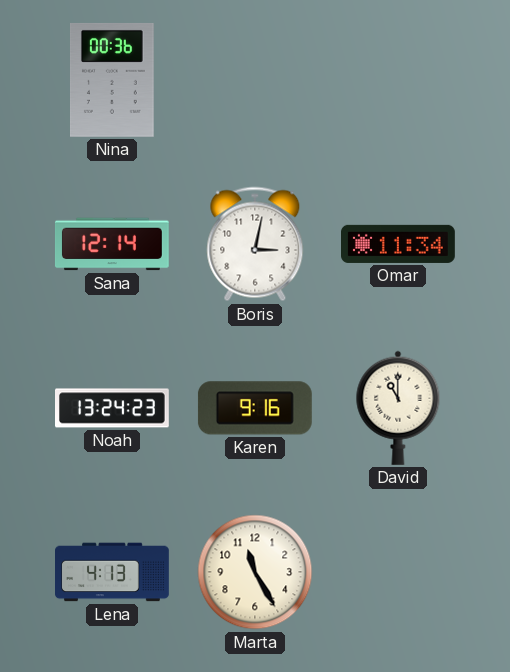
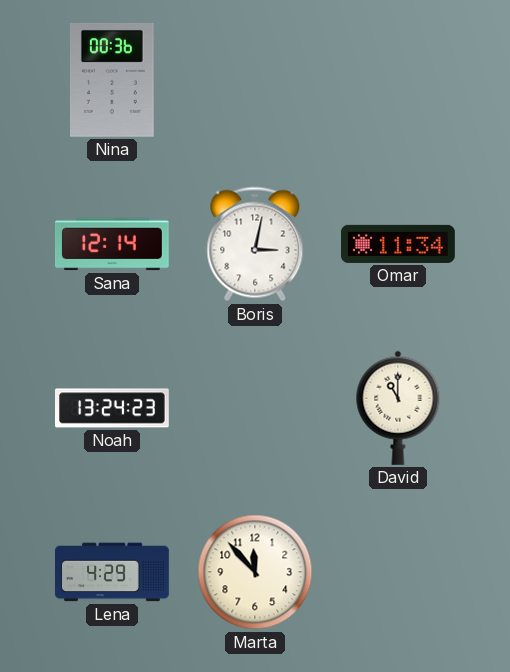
Karen: 9:16 -> none (255, 408)
Lena: 4:13 -> 4:29 (113, 572)
Marta: 11:25 -> 11:53 (255, 572)
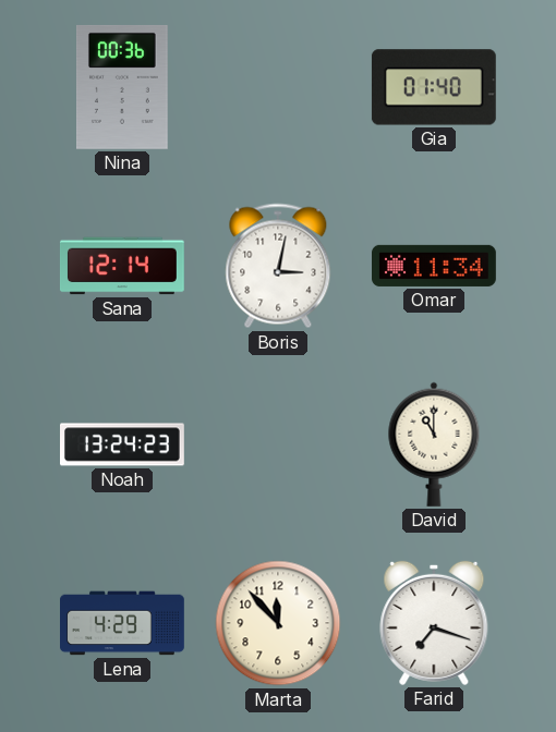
Gia: none -> 01:40 (434, 87)
Farid: none -> 7:18 (434, 623)
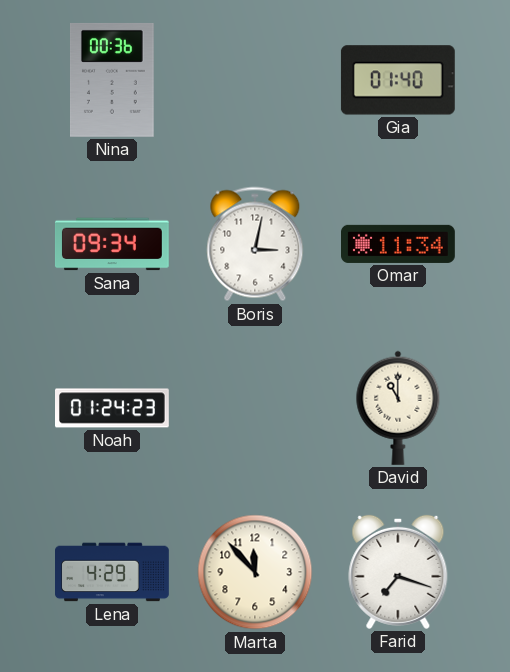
Sana: 12:14 -> 09:34 (112, 244)
Noah: 13:24 -> 01:24 (113, 408)
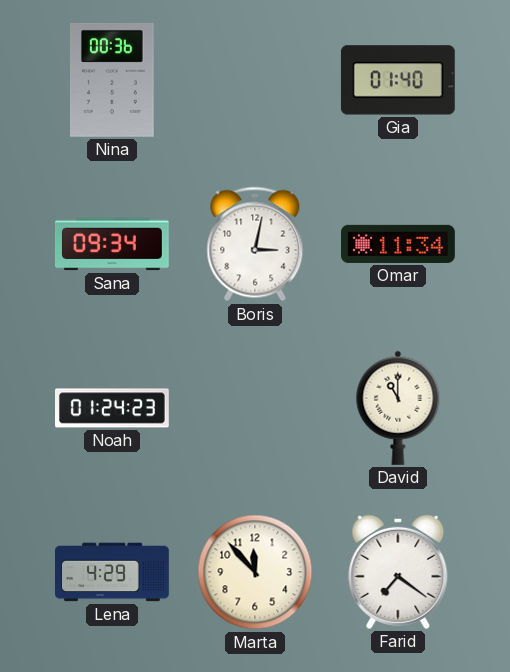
Farid: 7:18 -> 7:21 (398, 572)
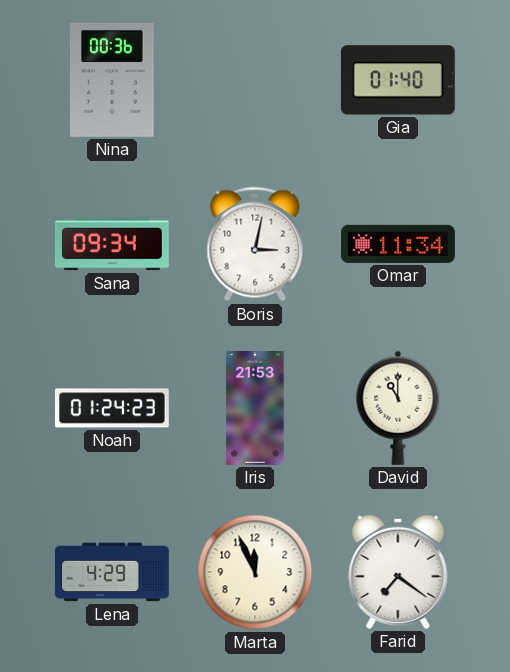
Iris: none -> 21:53 (255, 409)
Marta: 11:53 -> 11:56 (255, 572)
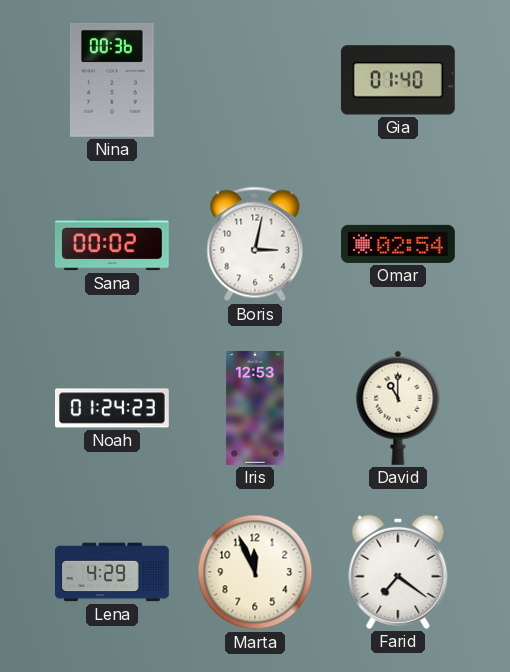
Sana: 09:34 -> 00:02 (112, 244)
Omar: 11:34 -> 02:54 (399, 244)
Iris: 21:53 -> 12:53 (255, 409)
